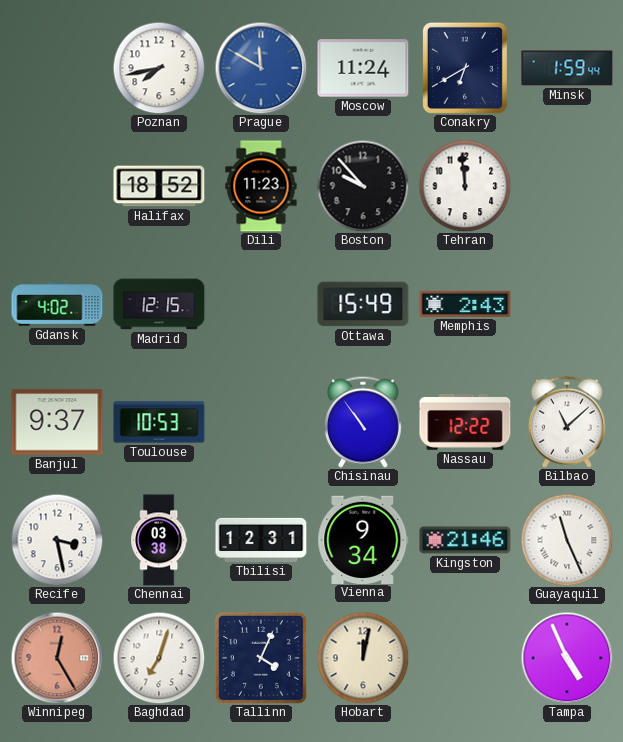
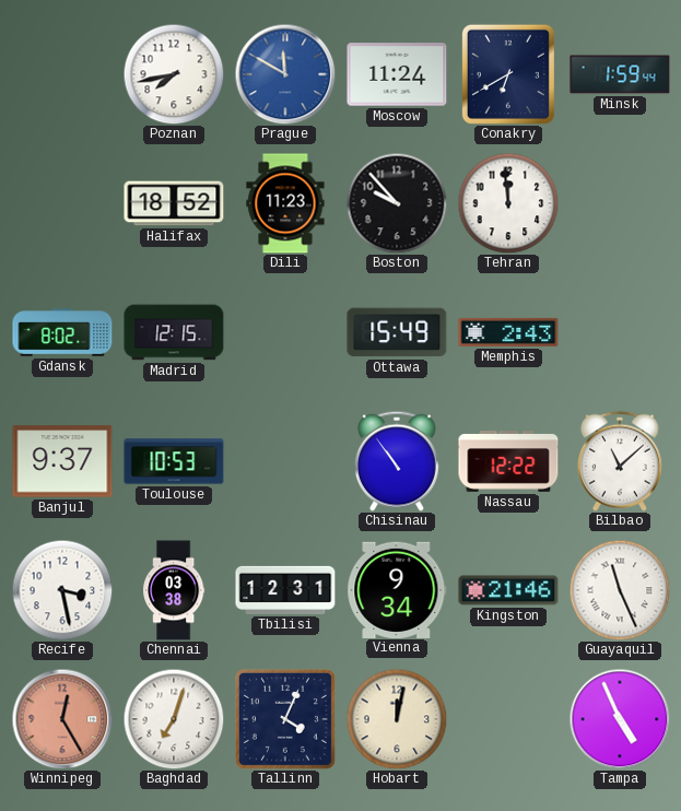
Gdansk: 4:02 -> 8:02 (62, 332)
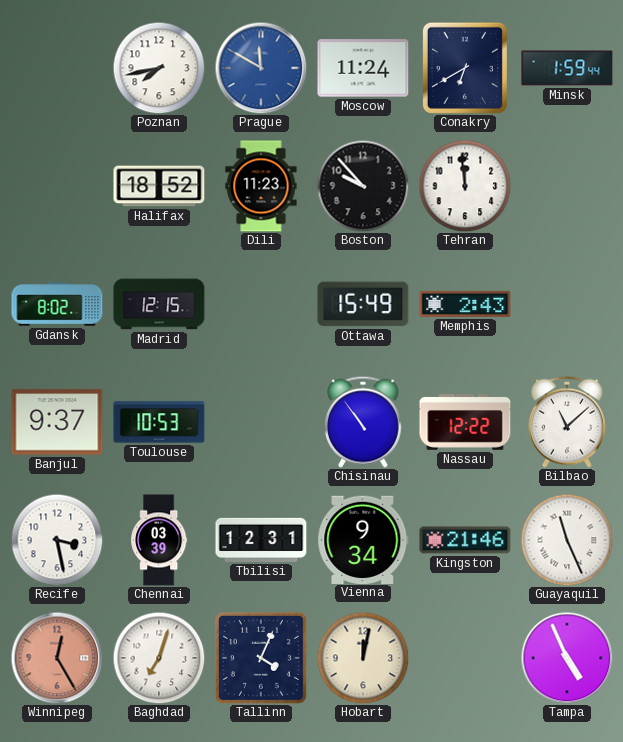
Chennai: 03:38 -> 03:39 (159, 540)
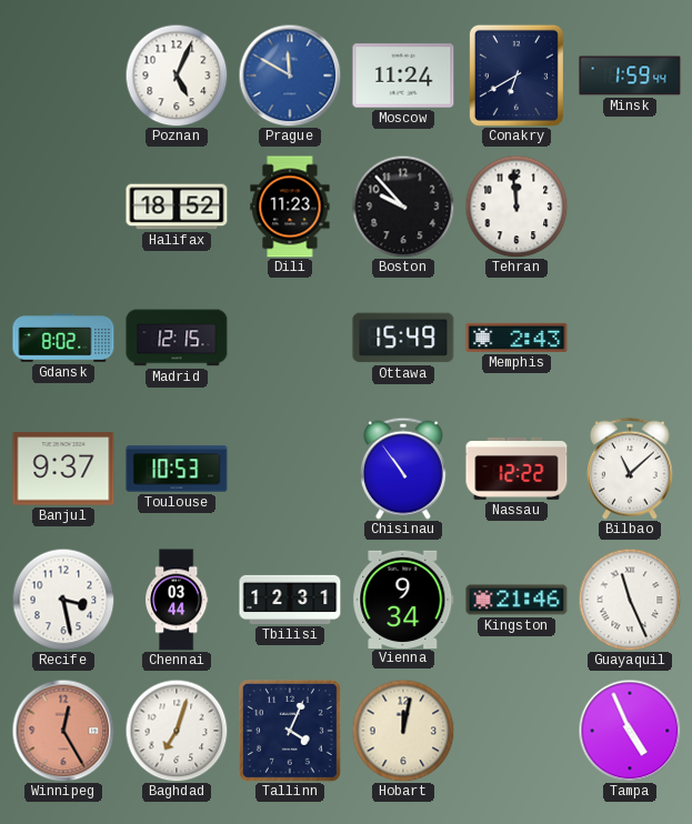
Poznan: 7:43 -> 5:04 (177, 76)
Chennai: 03:39 -> 03:44 (177, 600)
